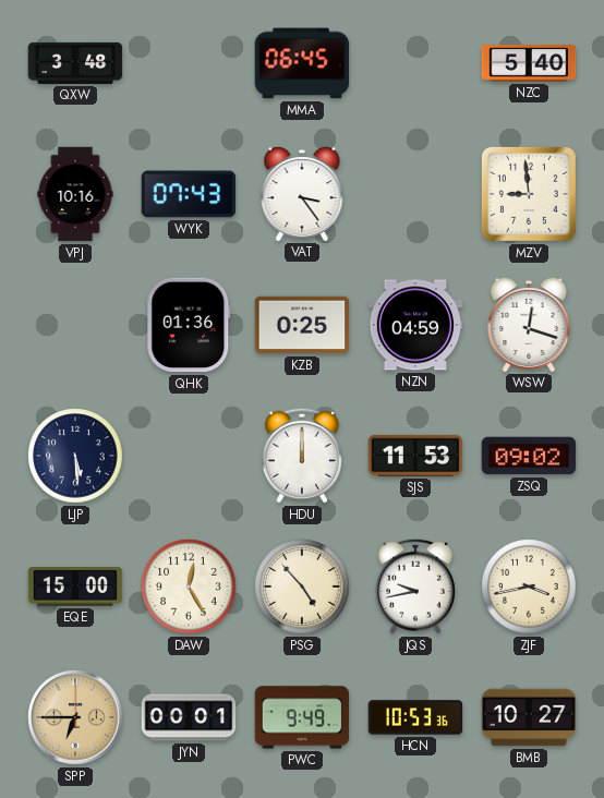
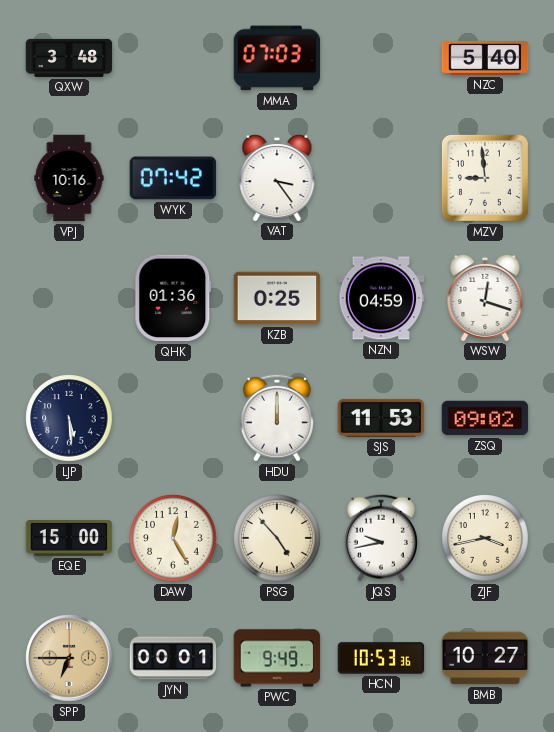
MMA: 06:45 -> 07:03 (277, 58)
WYK: 07:43 -> 07:42 (173, 178)
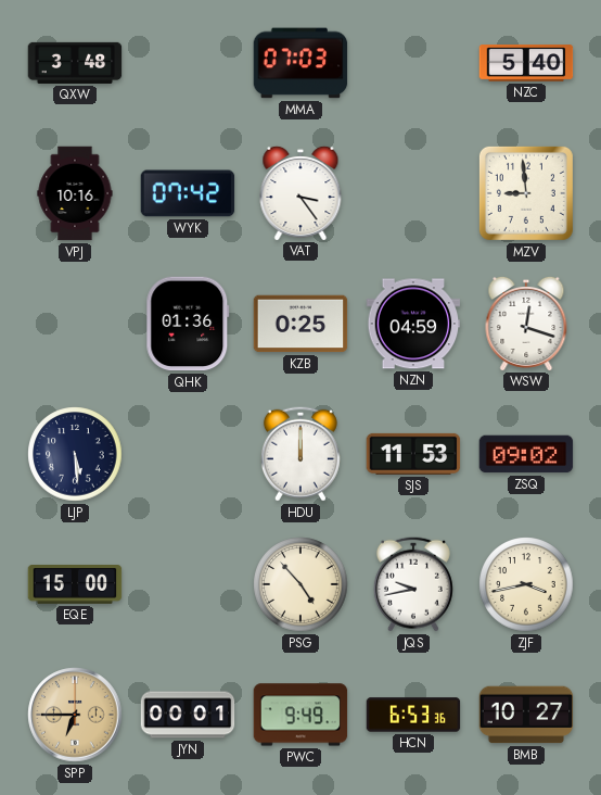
DAW: 12:25 -> none (173, 538)
HCN: 10:53 -> 6:53 (413, 715)
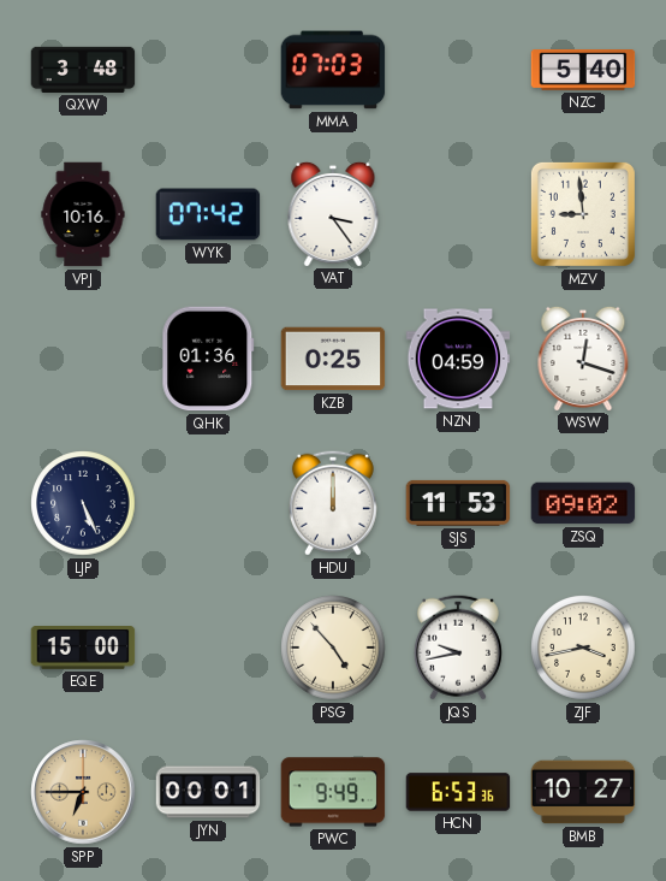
LJP: 5:29 -> 5:26 (83, 503)
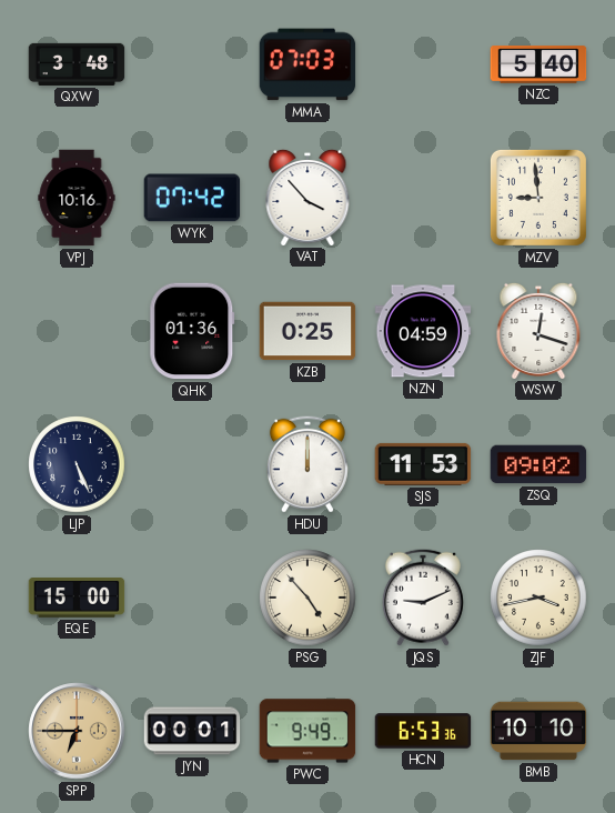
VAT: 3:24 -> 3:53 (307, 197)
JQS: 9:43 -> 9:11 (423, 598)
BMB: 10:27 -> 10:10 (538, 731)
